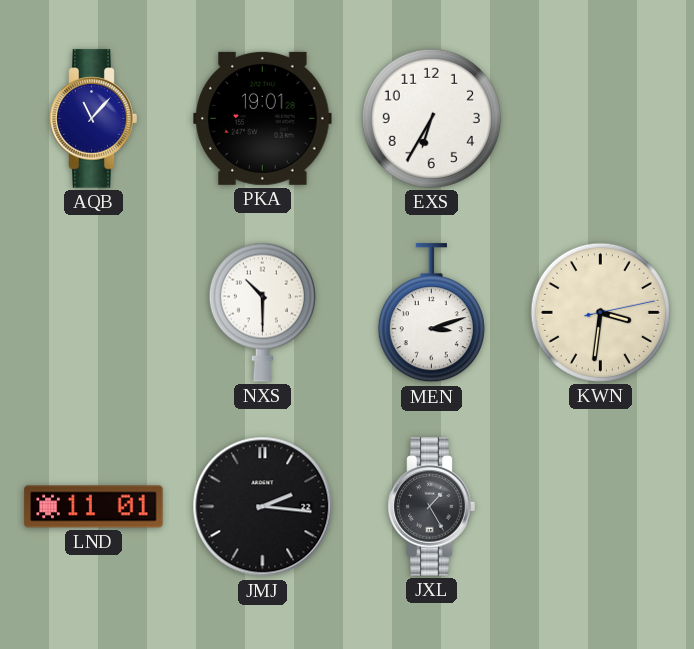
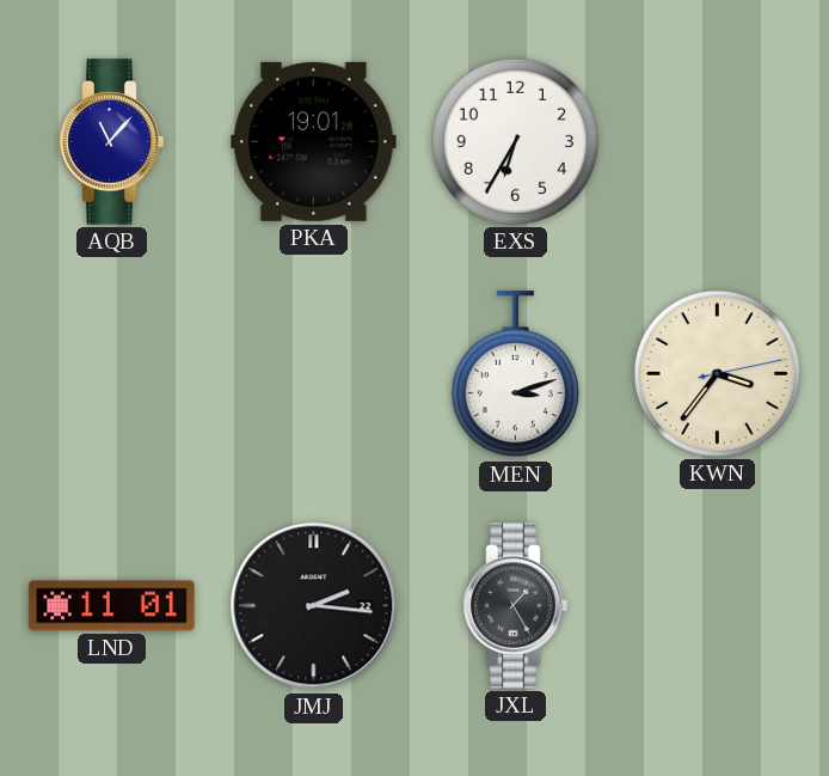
NXS: 10:30 -> none (262, 312)
KWN: 3:31 -> 3:36 (717, 373)
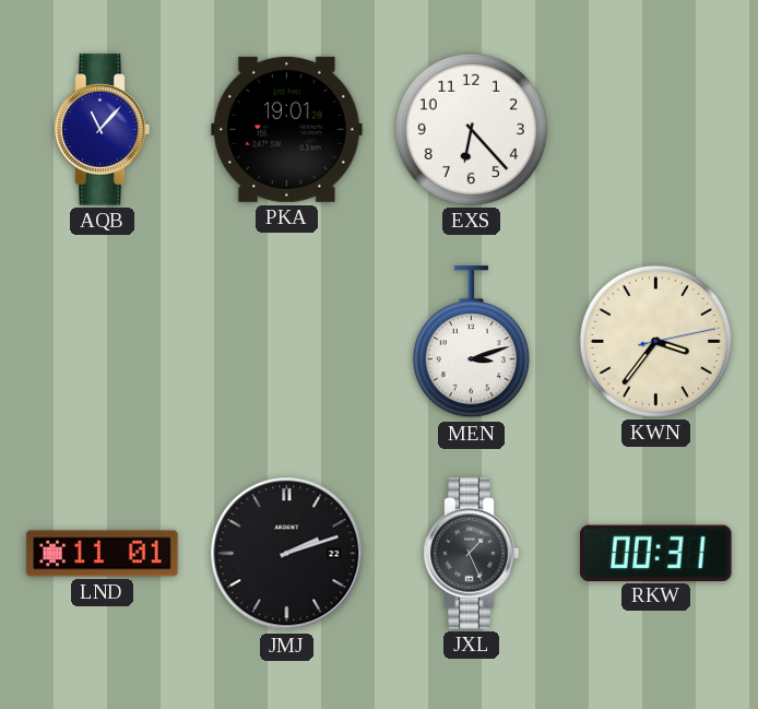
EXS: 6:35 -> 6:23 (471, 129)
JMJ: 2:16 -> 2:12 (287, 554)
JXL: 1:25 -> 1:26 (472, 554)
RKW: none -> 00:31 (656, 553)
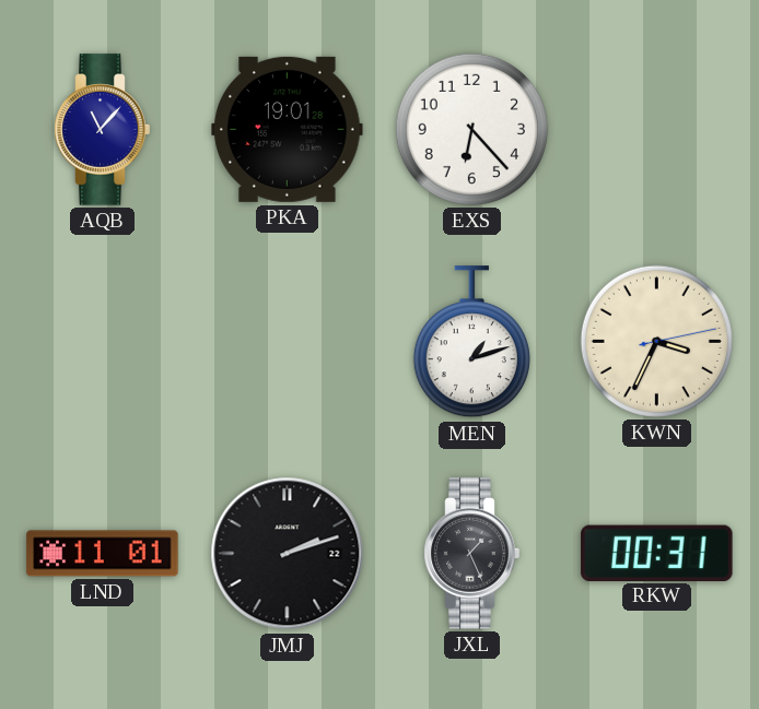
MEN: 3:12 -> 1:12 (471, 342)
KWN: 3:36 -> 3:34 (656, 341)
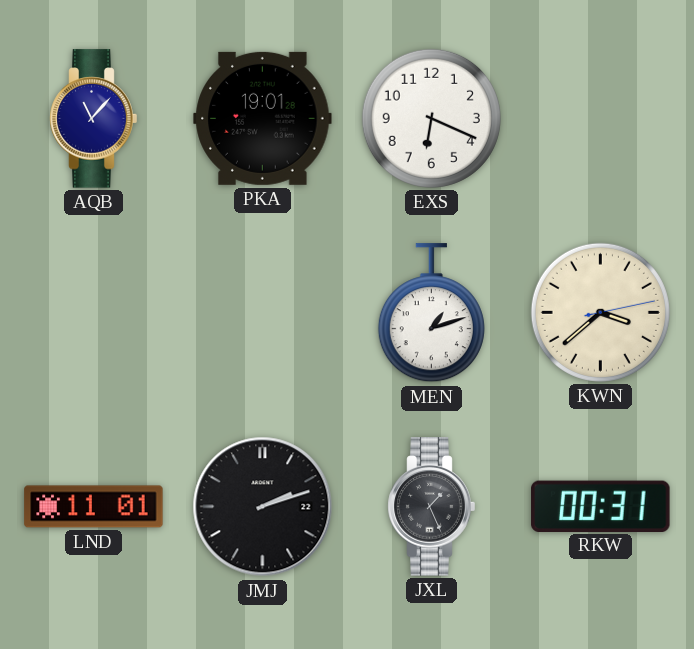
EXS: 6:23 -> 6:19 (431, 118)
KWN: 3:34 -> 3:38 (600, 312)
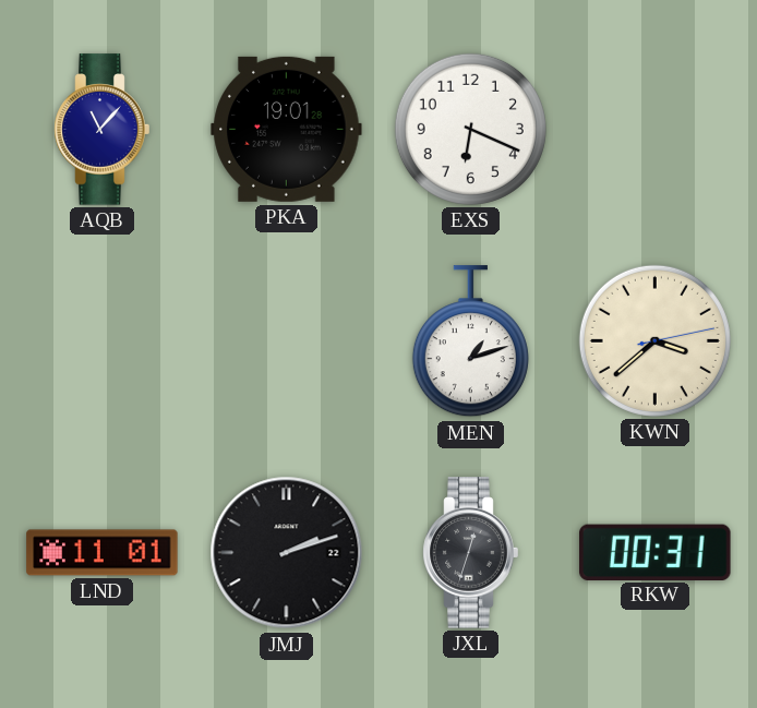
JXL: 1:26 -> 12:33 (471, 553)
